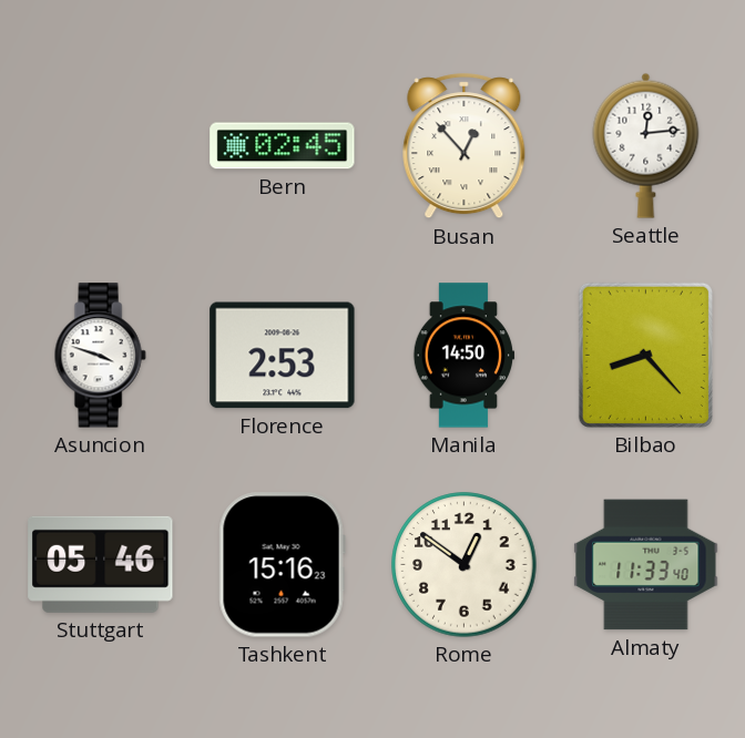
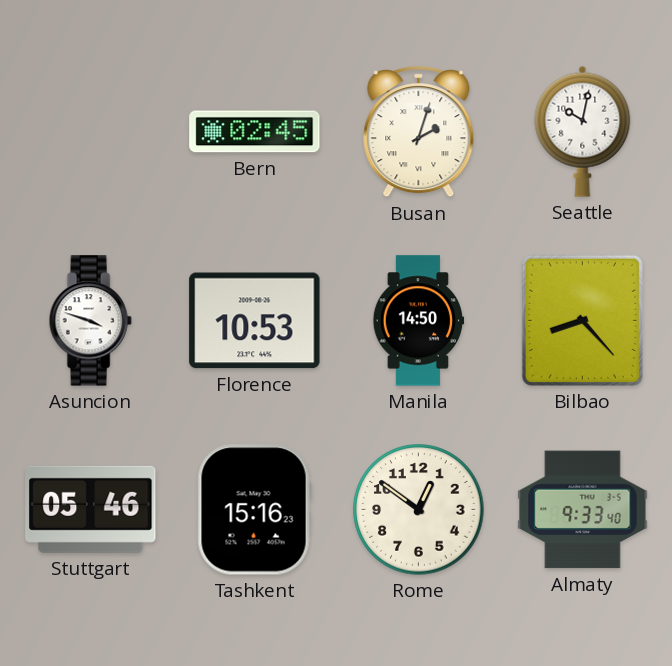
Busan: 12:53 -> 2:03 (419, 132)
Seattle: 12:14 -> 10:02 (583, 131)
Florence: 2:53 -> 10:53 (255, 321)
Almaty: 11:33 -> 9:33 (583, 510)
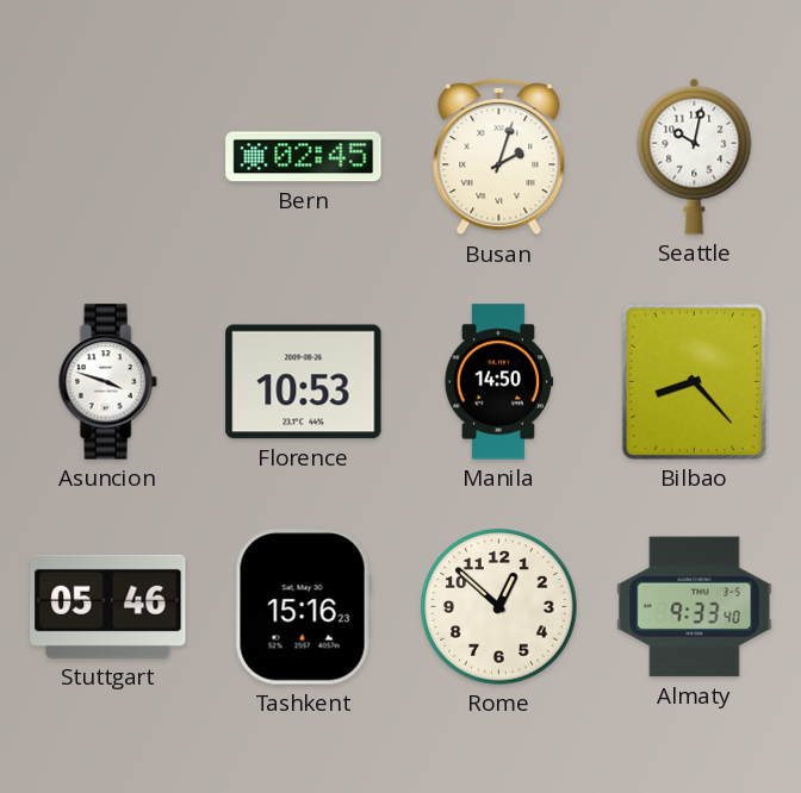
Rome: 12:51 -> 12:52 (499, 607)
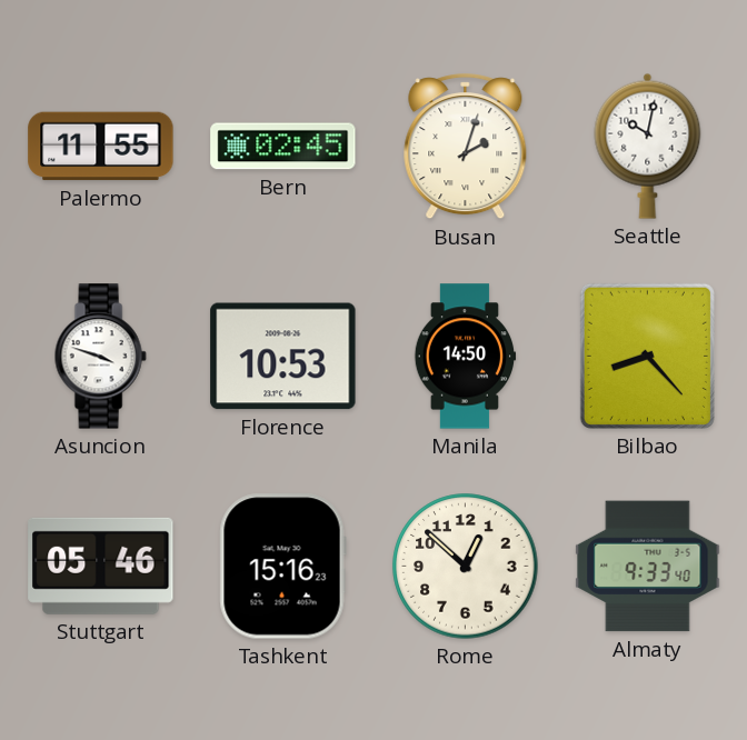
Palermo: none -> 11:55 (101, 147)
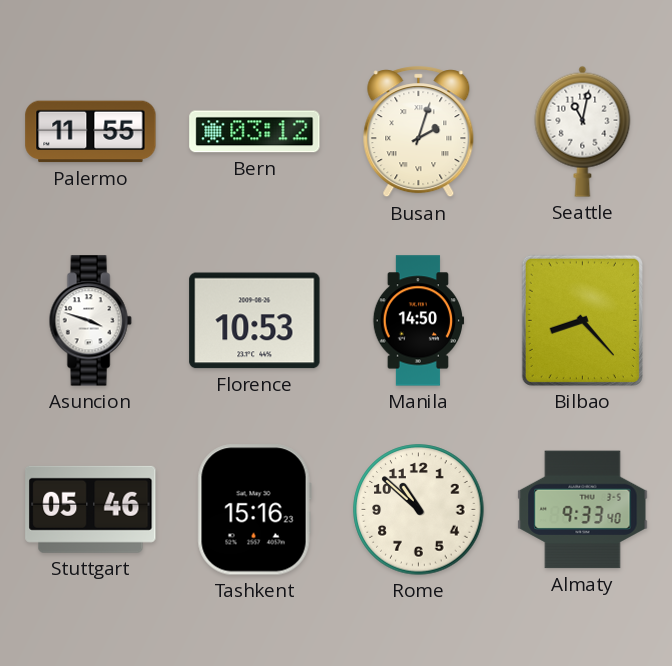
Bern: 02:45 -> 03:12 (255, 132)
Seattle: 10:02 -> 11:02 (583, 131)
Rome: 12:52 -> 10:52 (419, 510)
